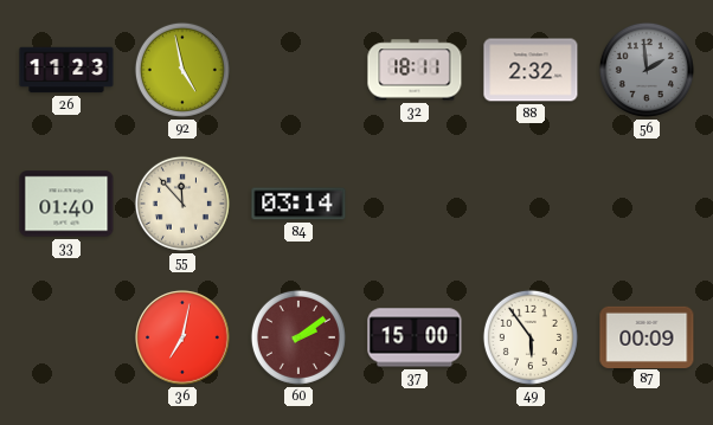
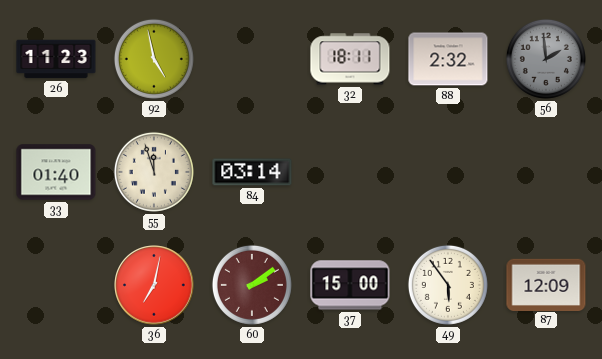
55: 11:53 -> 11:57 (154, 172)
87: 00:09 -> 12:09 (546, 284)
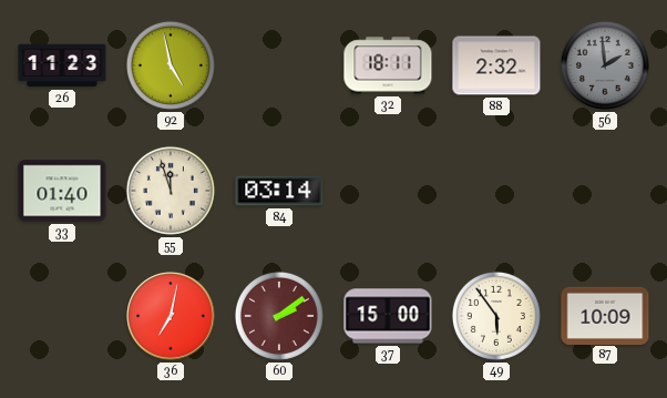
87: 12:09 -> 10:09 (605, 315)
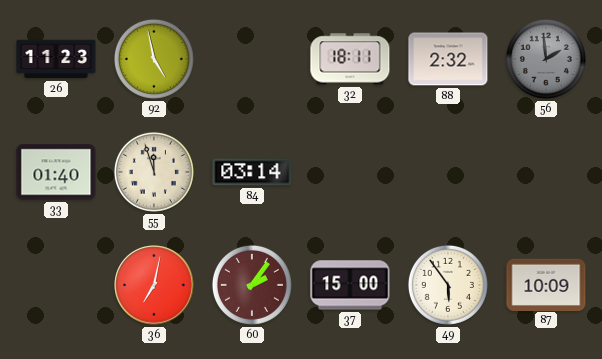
60: 2:09 -> 2:06 (252, 285)
